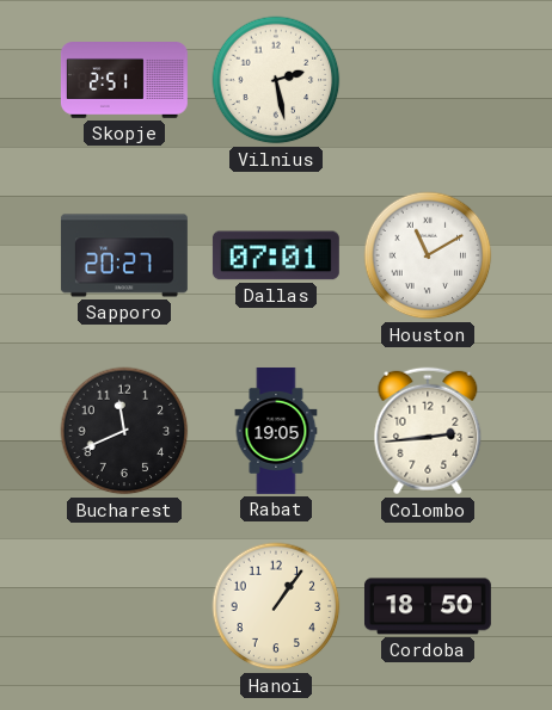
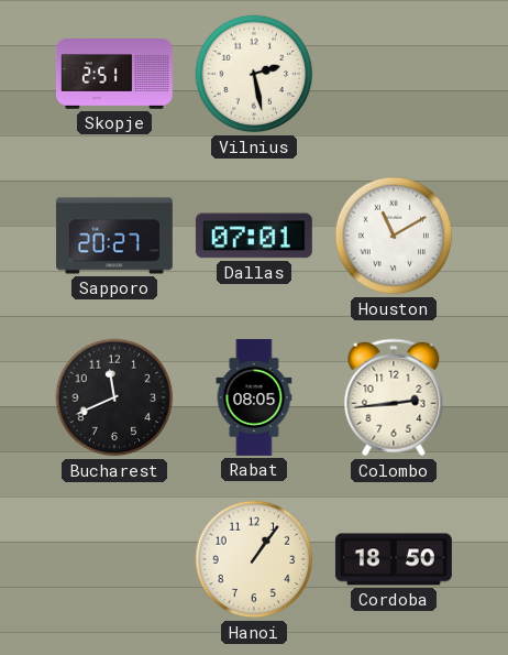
Rabat: 19:05 -> 08:05 (254, 397)
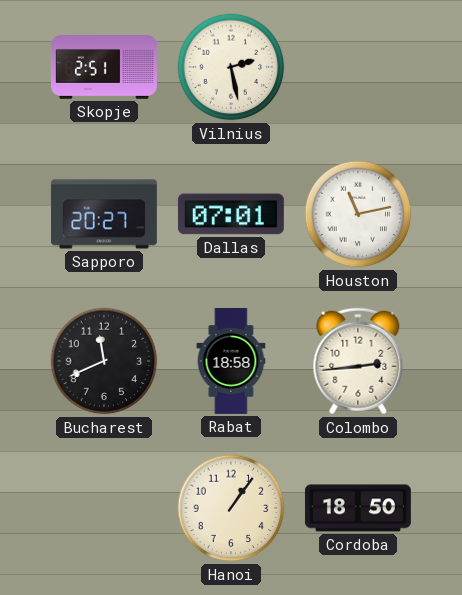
Houston: 11:10 -> 11:13 (358, 214)
Rabat: 08:05 -> 18:58 (231, 361)
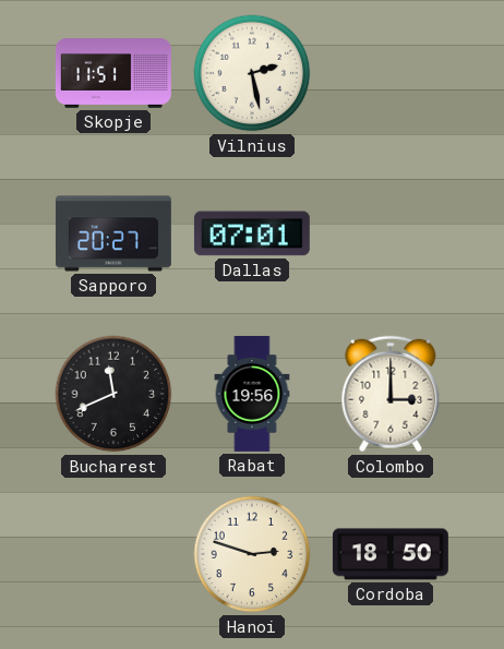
Skopje: 2:51 -> 11:51 (113, 74)
Houston: 11:13 -> none (358, 214)
Rabat: 18:58 -> 19:56 (252, 394)
Colombo: 2:44 -> 3:00 (391, 394)
Hanoi: 1:06 -> 2:48 (252, 554)
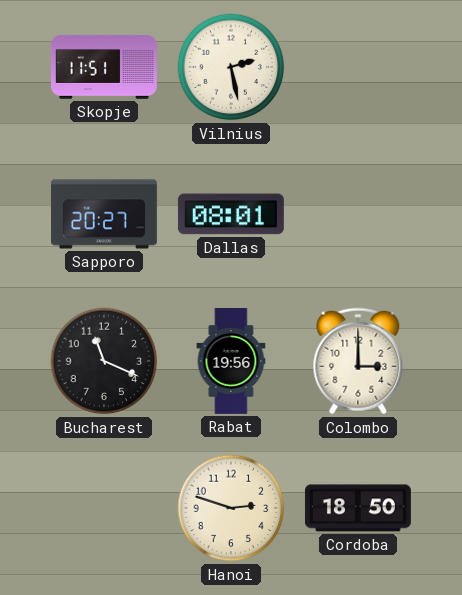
Dallas: 07:01 -> 08:01 (231, 214)
Bucharest: 11:41 -> 11:19 (104, 361)
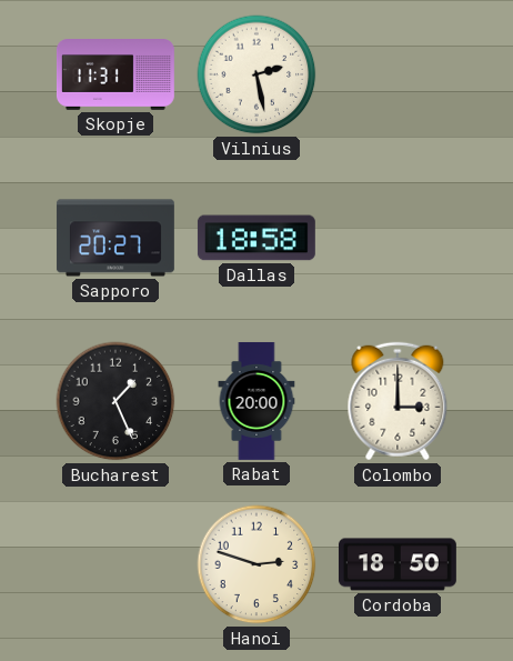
Skopje: 11:51 -> 11:31 (115, 76)
Dallas: 08:01 -> 18:58 (256, 238)
Bucharest: 11:19 -> 1:26 (115, 401)
Rabat: 19:56 -> 20:00 (256, 401)
